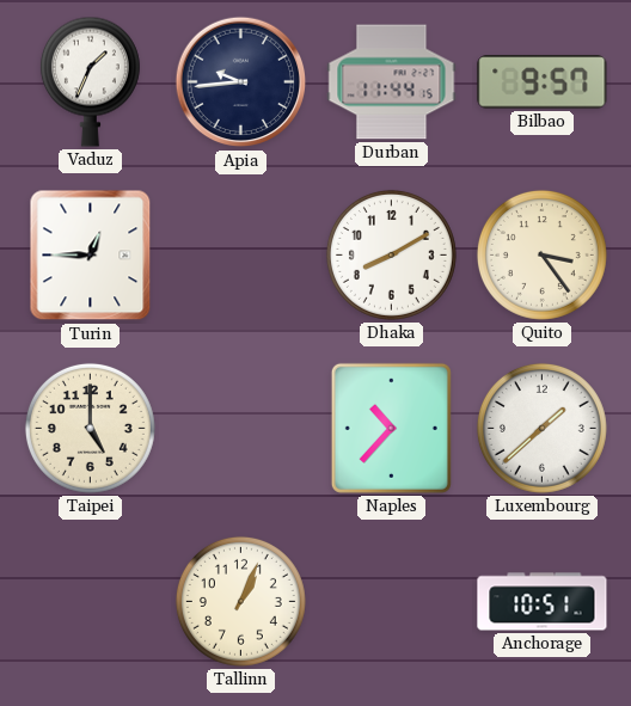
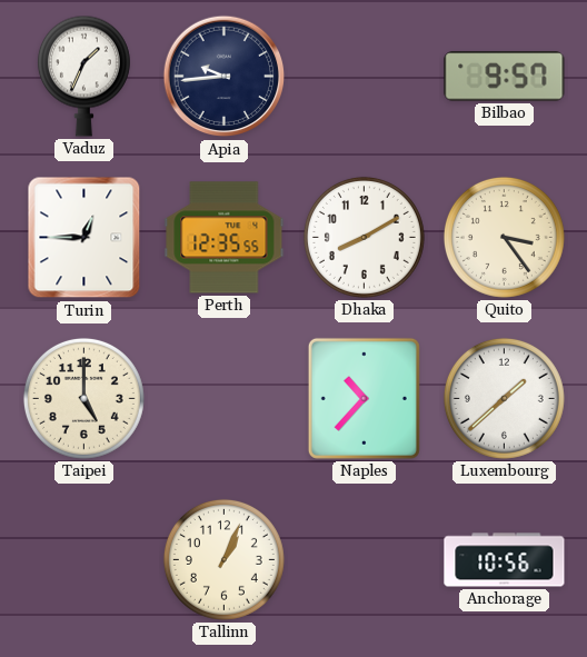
Durban: 11:44 -> none (392, 82)
Perth: none -> 12:35 (225, 238)
Anchorage: 10:51 -> 10:56 (505, 560)
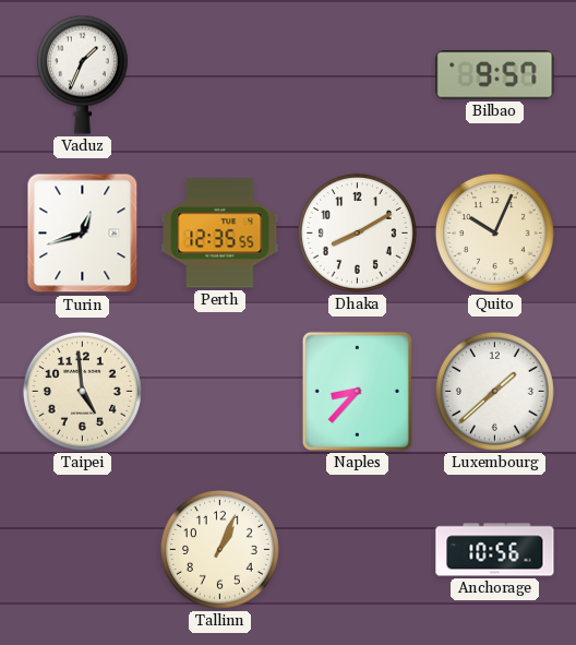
Apia: 9:44 -> none (225, 77)
Turin: 12:45 -> 12:42 (83, 234)
Quito: 3:24 -> 10:04 (494, 232)
Taipei: 5:00 -> 4:59 (82, 391)
Naples: 10:37 -> 8:37 (357, 391)
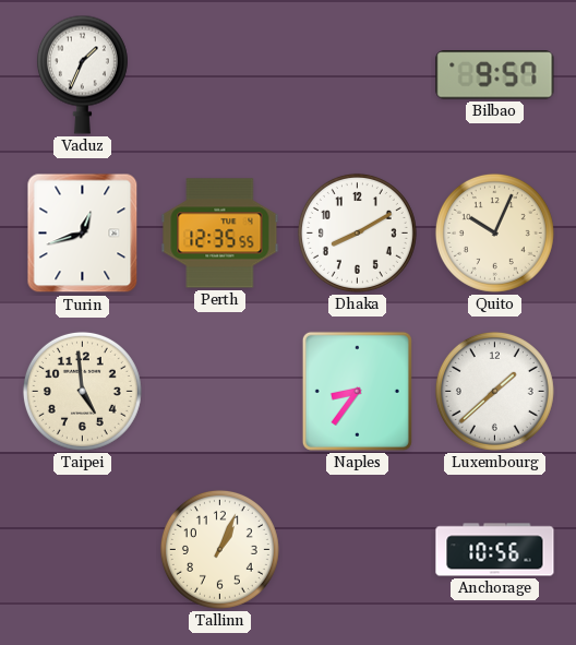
Naples: 8:37 -> 8:36 (357, 391)
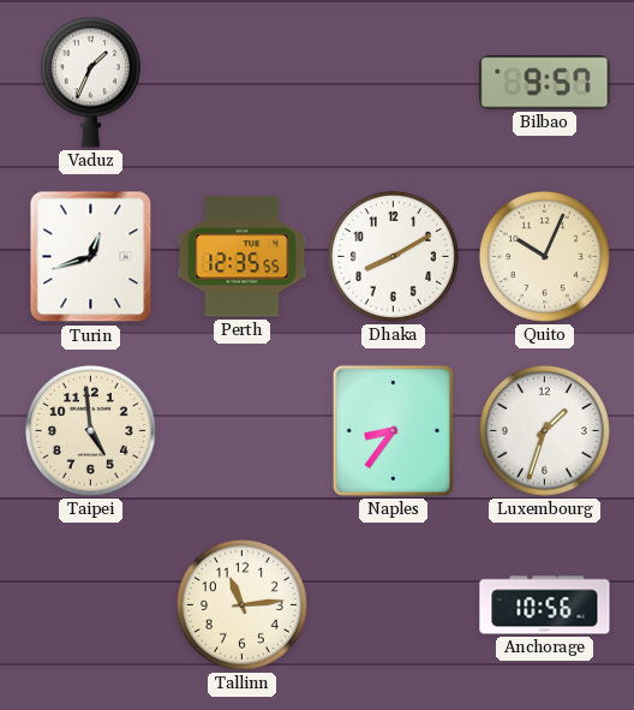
Luxembourg: 1:38 -> 1:33 (544, 430)
Tallinn: 1:04 -> 11:14 (241, 604)
